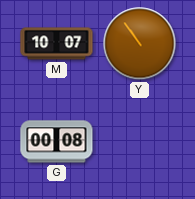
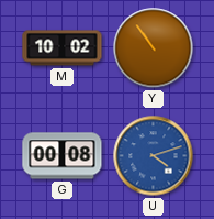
M: 10:07 -> 10:02 (63, 48)
U: none -> 4:12 (154, 156)
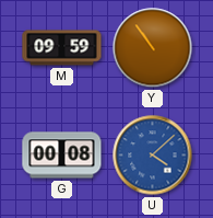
M: 10:02 -> 09:59 (62, 48)
U: 4:12 -> 4:08 (153, 156)
